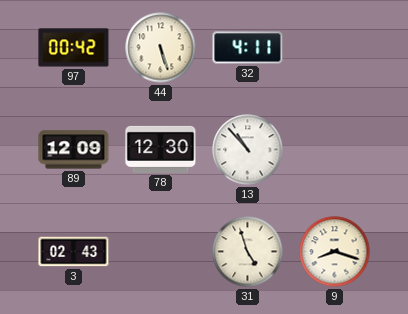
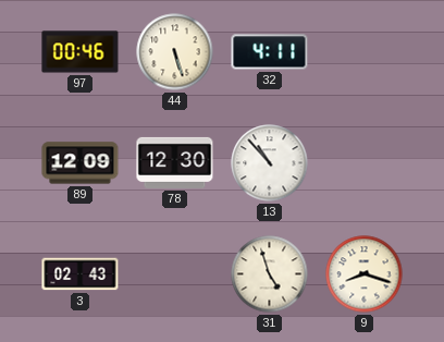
97: 00:42 -> 00:46 (81, 52)
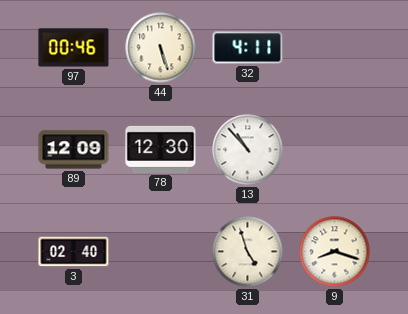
3: 02:43 -> 02:40 (74, 252)
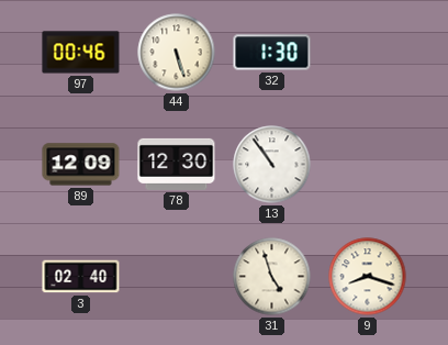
32: 4:11 -> 1:30 (272, 53)
13: 10:53 -> 10:54 (272, 165)
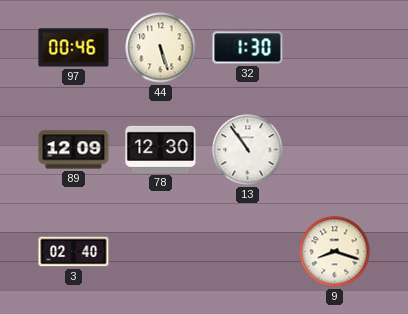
31: 4:57 -> none (272, 277)
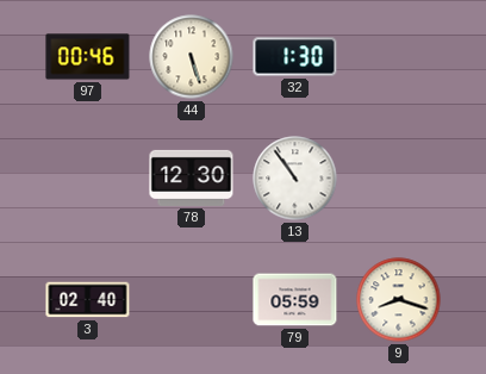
89: 12:09 -> none (74, 150)
79: none -> 05:59 (295, 300)
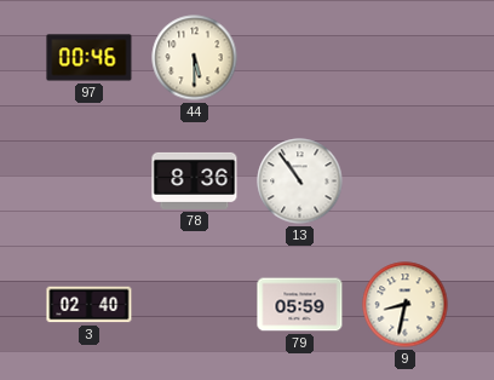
44: 5:27 -> 5:30 (195, 58)
32: 1:30 -> none (295, 57)
78: 12:30 -> 8:36 (195, 180)
9: 8:18 -> 8:32 (406, 305)
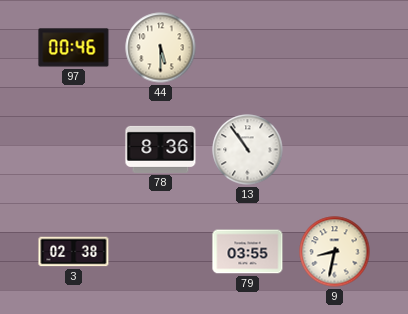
3: 02:40 -> 02:38 (74, 252)
79: 05:59 -> 03:55 (248, 252)
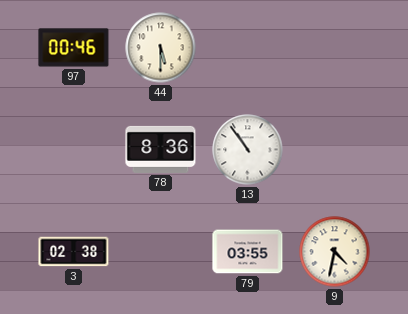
9: 8:32 -> 4:32 (335, 252)
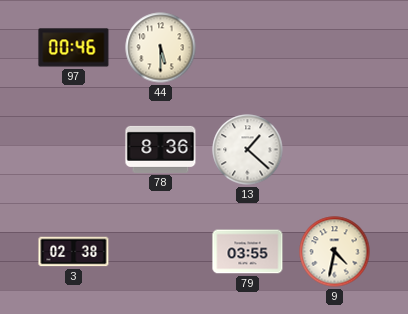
13: 10:54 -> 1:22 (248, 150)
